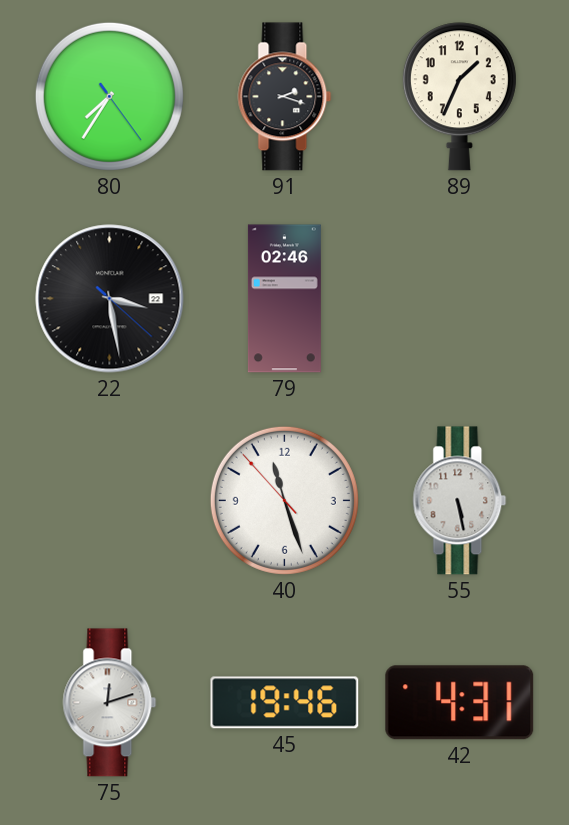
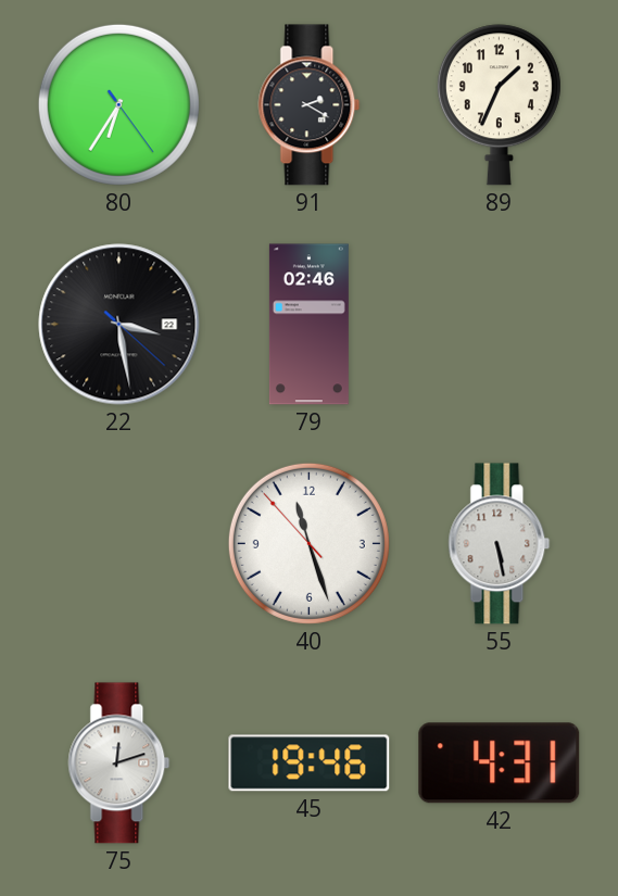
80: 7:35 -> 6:35 (118, 104)
91: 2:18 -> 2:20 (310, 105)
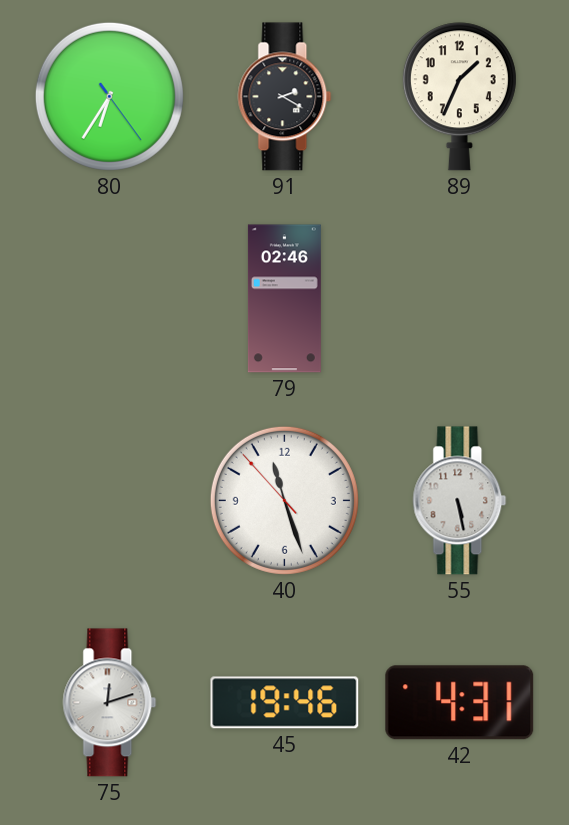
22: 3:28 -> none (119, 325)
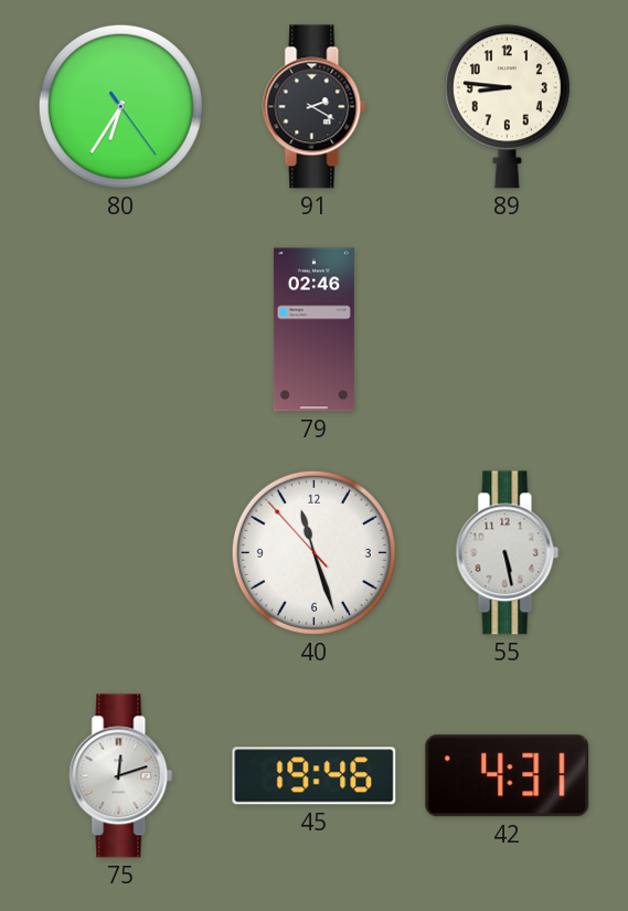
89: 1:34 -> 8:46 (507, 107)
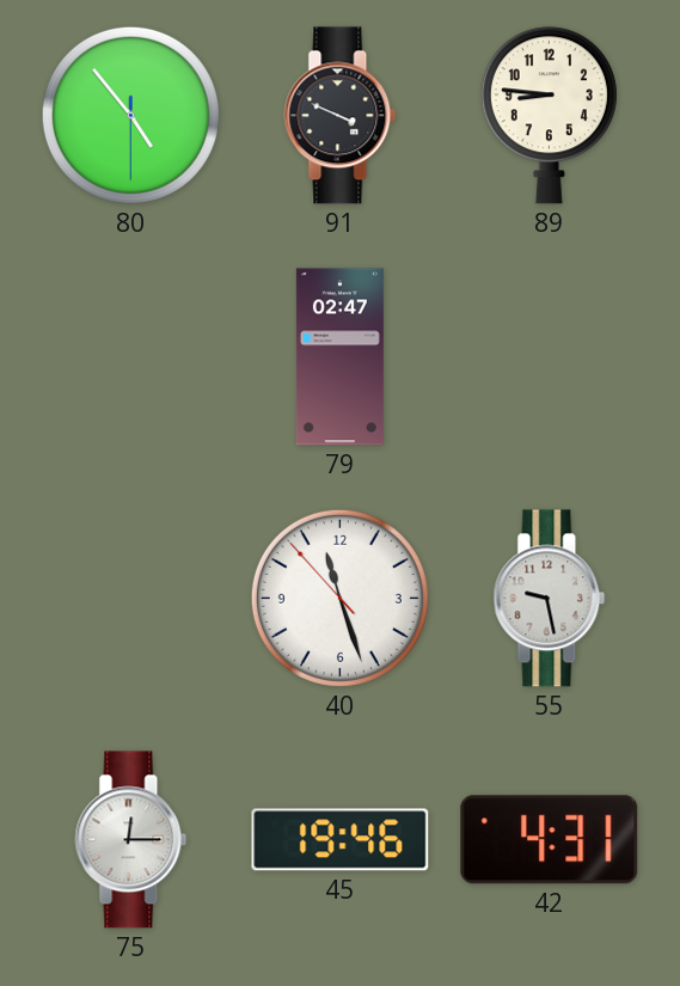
80: 6:35 -> 4:53 (130, 115)
91: 2:20 -> 3:49 (341, 116)
79: 02:46 -> 02:47 (339, 357)
55: 5:28 -> 9:28 (550, 599)
75: 12:12 -> 12:15 (131, 840)
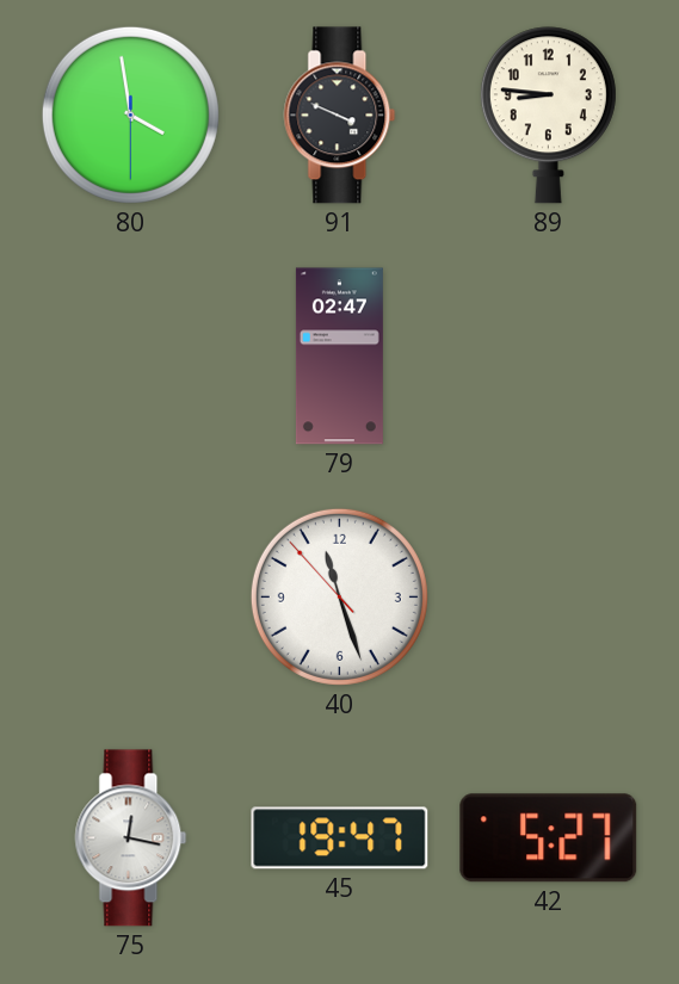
80: 4:53 -> 3:58 (130, 115)
55: 9:28 -> none (550, 599)
75: 12:15 -> 12:17 (131, 838)
45: 19:46 -> 19:47 (340, 838)
42: 4:31 -> 5:27 (549, 838)
